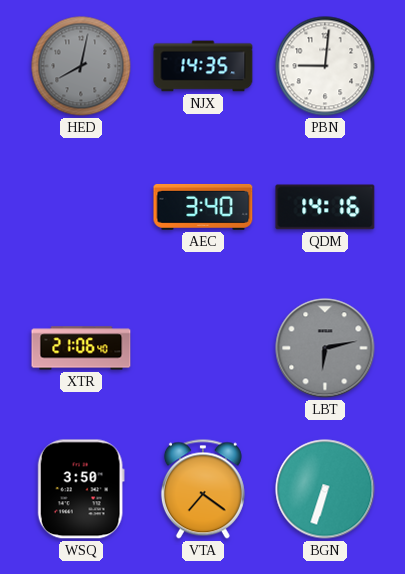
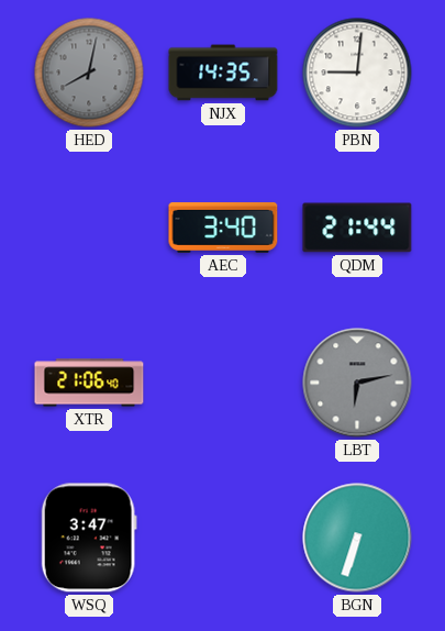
QDM: 14:16 -> 21:44 (357, 228)
WSQ: 3:50 -> 3:47 (89, 538)
VTA: 7:21 -> none (203, 489)
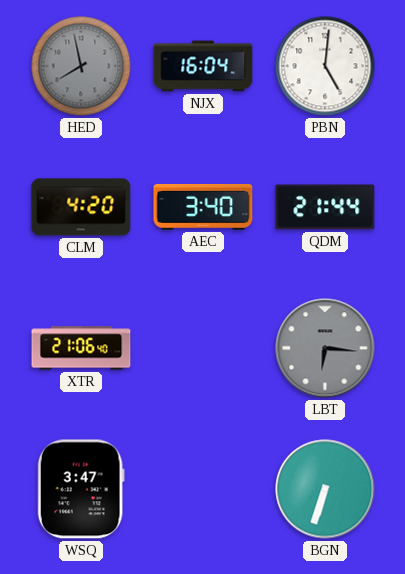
HED: 8:02 -> 7:58 (81, 66)
NJX: 14:35 -> 16:04 (203, 66)
PBN: 9:01 -> 5:01 (325, 66)
CLM: none -> 4:20 (81, 207)
LBT: 6:13 -> 6:16 (325, 348)
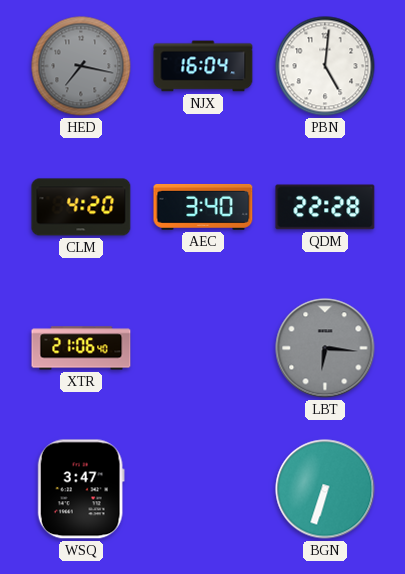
HED: 7:58 -> 7:17 (81, 66)
QDM: 21:44 -> 22:28 (325, 207)
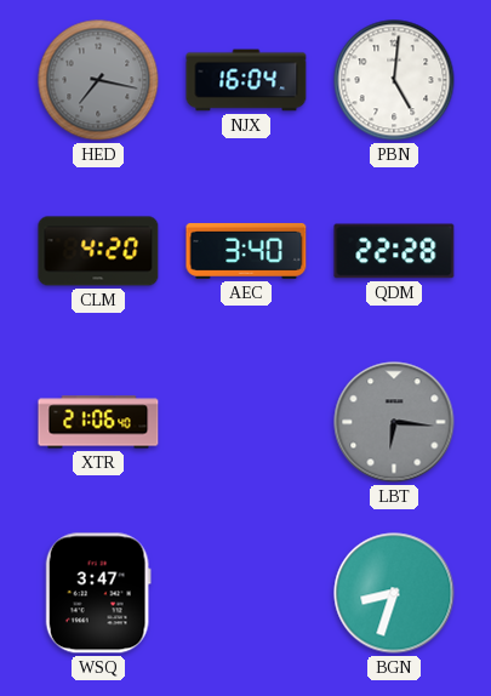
BGN: 6:33 -> 8:33 (394, 593)
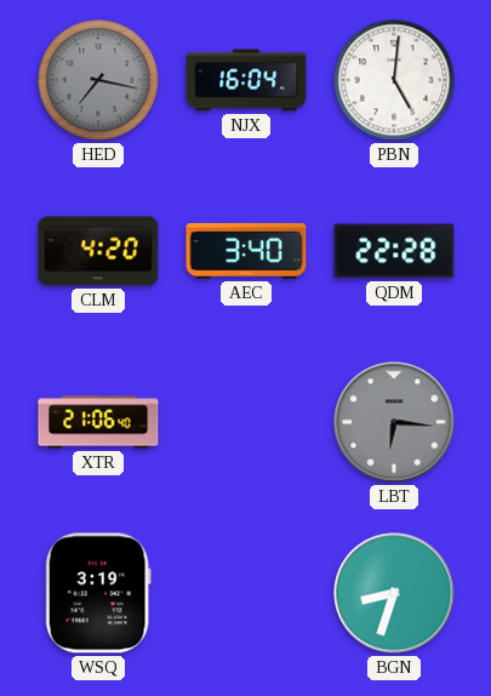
WSQ: 3:47 -> 3:19 (98, 593)
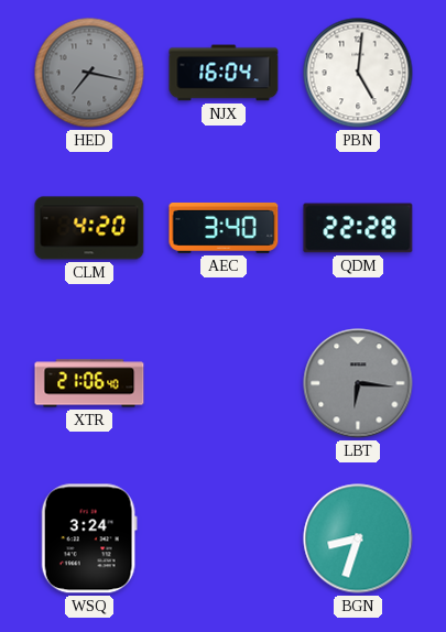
WSQ: 3:19 -> 3:24 (89, 538)
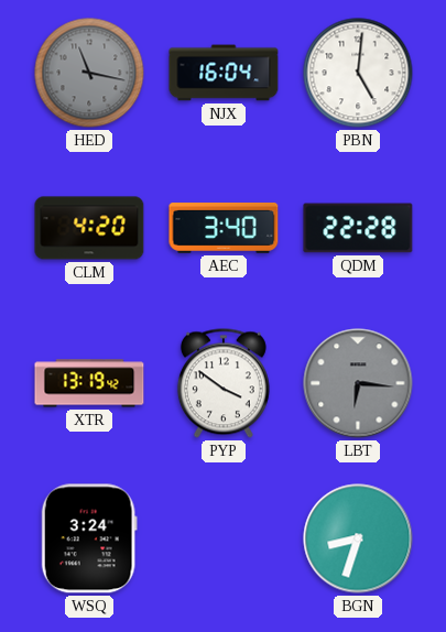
HED: 7:17 -> 11:17 (89, 73)
XTR: 21:06 -> 13:19 (89, 383)
PYP: none -> 3:51 (224, 383)
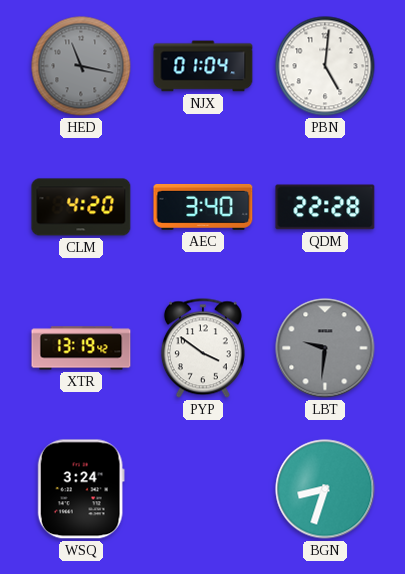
NJX: 16:04 -> 01:04 (203, 66)
LBT: 6:16 -> 9:31 (325, 348)
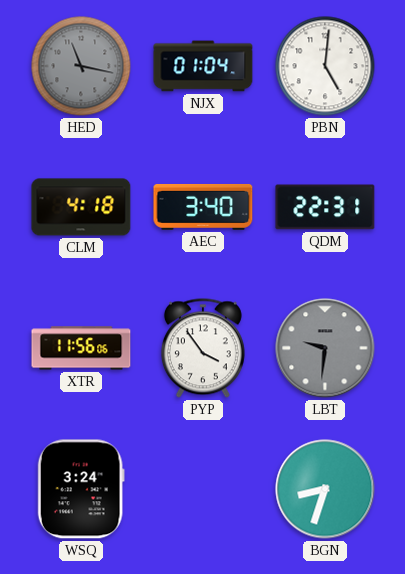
CLM: 4:20 -> 4:18 (81, 207)
QDM: 22:28 -> 22:31 (325, 207)
XTR: 13:19 -> 11:56 (81, 348)
PYP: 3:51 -> 3:54 (203, 348)
